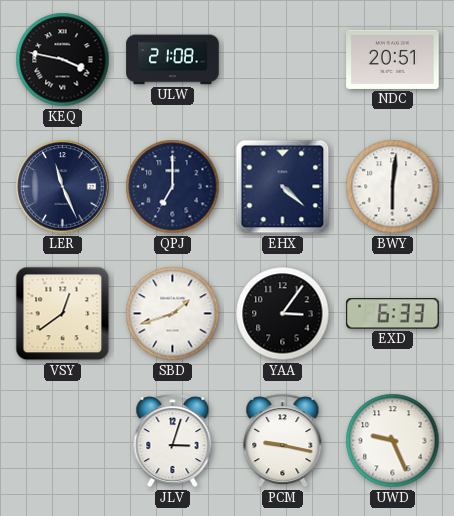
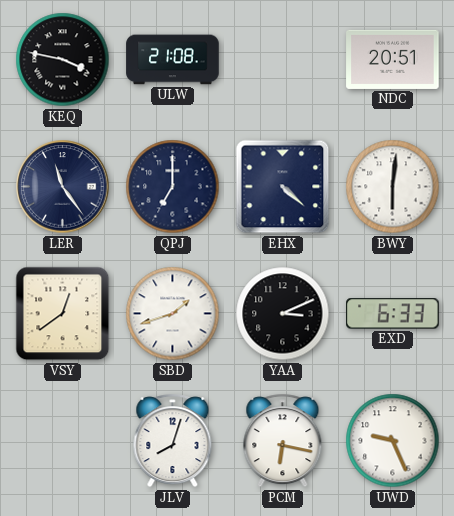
LER: 11:26 -> 11:24 (63, 187)
YAA: 3:06 -> 3:11 (283, 314)
JLV: 3:03 -> 8:03 (173, 441)
PCM: 9:17 -> 6:17 (283, 441)
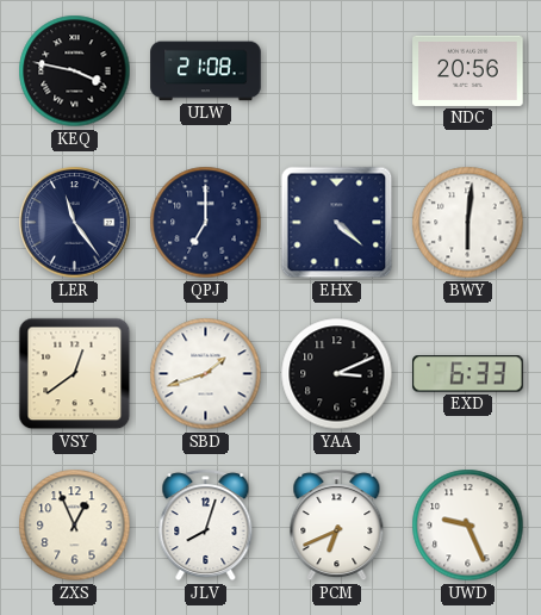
NDC: 20:51 -> 20:56 (468, 70)
ZXS: none -> 12:56 (75, 526)
PCM: 6:17 -> 6:41 (337, 526)
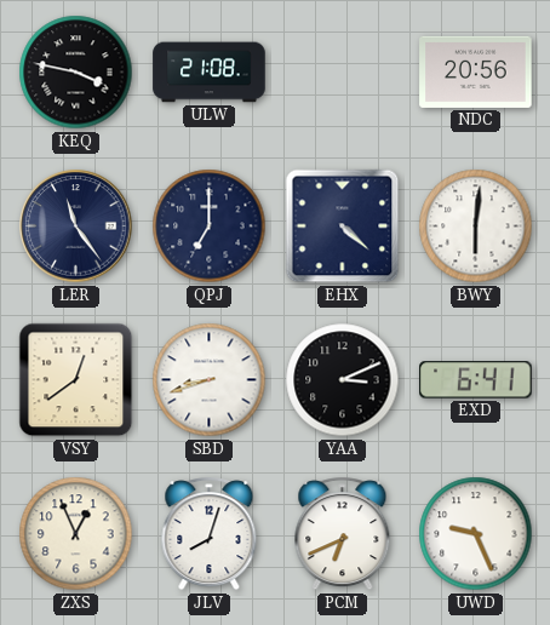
SBD: 1:42 -> 8:42 (210, 380)
EXD: 6:33 -> 6:41 (476, 380)
